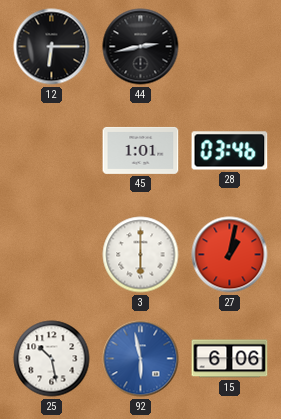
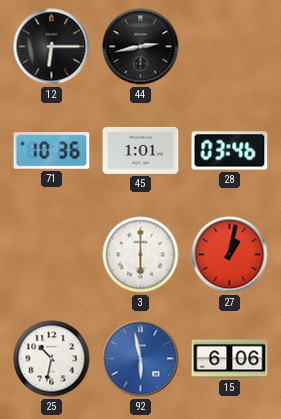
71: none -> 10:36 (52, 151)
25: 10:28 -> 10:32 (52, 359)
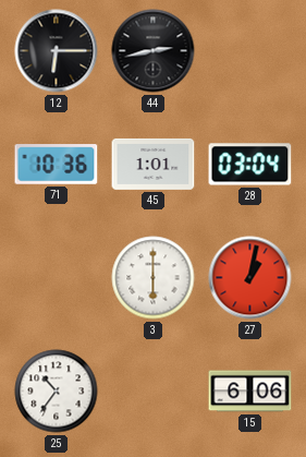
28: 03:46 -> 03:04 (250, 165)
25: 10:32 -> 10:36 (57, 392)
92: 5:58 -> none (141, 359)
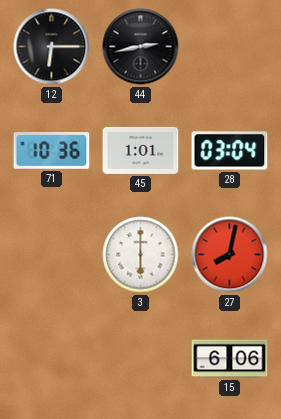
27: 1:02 -> 8:02 (230, 255)
25: 10:36 -> none (57, 392)
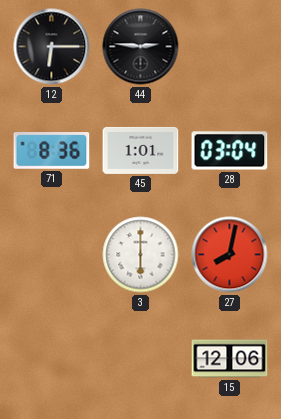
44: 2:43 -> 2:46 (141, 47)
71: 10:36 -> 8:36 (52, 151)
15: 6:06 -> 12:06 (230, 359)
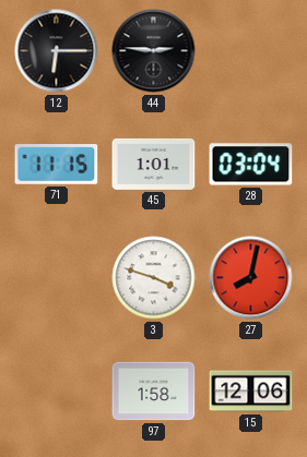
71: 8:36 -> 11:15 (57, 165)
3: 6:00 -> 3:48 (154, 278)
97: none -> 1:58 (154, 392)
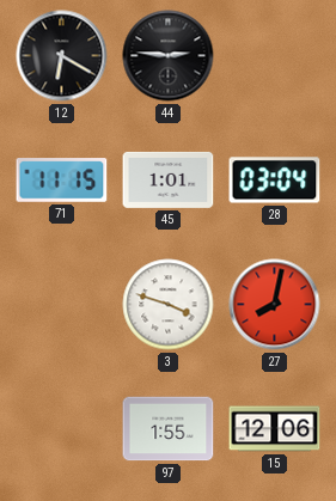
12: 6:15 -> 6:20 (62, 56)
97: 1:58 -> 1:55 (169, 429)
